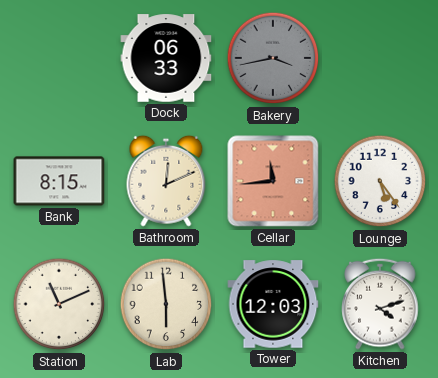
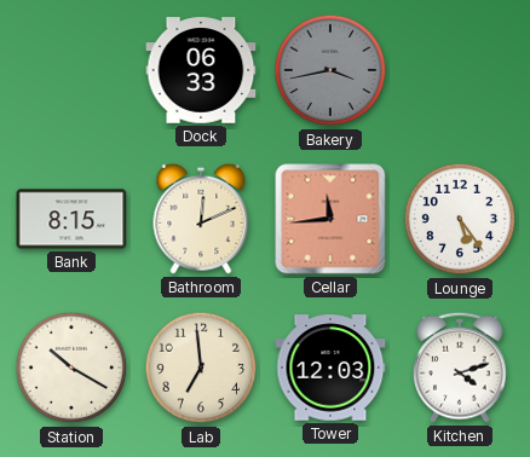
Station: 11:11 -> 10:20 (71, 368)
Lab: 5:59 -> 6:59 (201, 368)
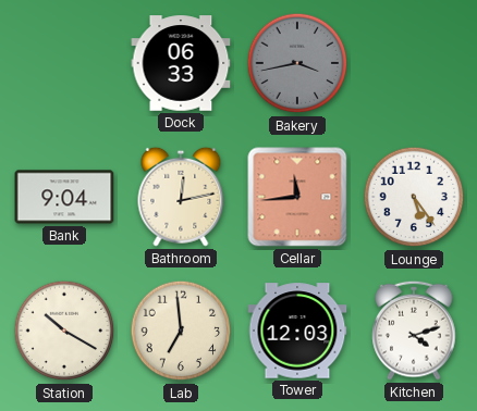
Bank: 8:15 -> 9:04 (64, 197)
Bathroom: 12:11 -> 12:13 (181, 197)
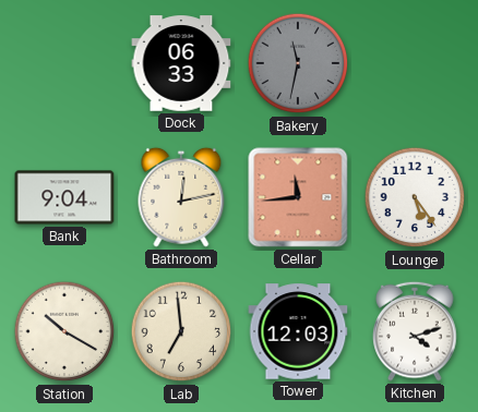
Bakery: 3:43 -> 11:32 (298, 63)
